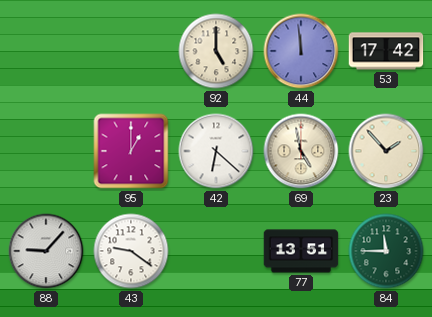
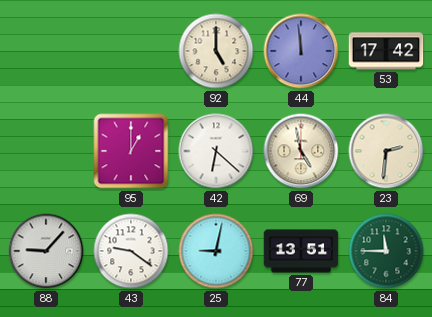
23: 1:53 -> 2:31 (386, 151)
25: none -> 9:02 (216, 251)
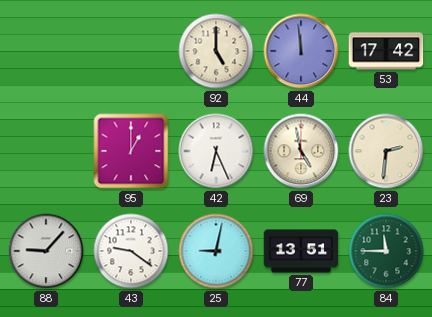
42: 6:22 -> 6:26 (216, 151)
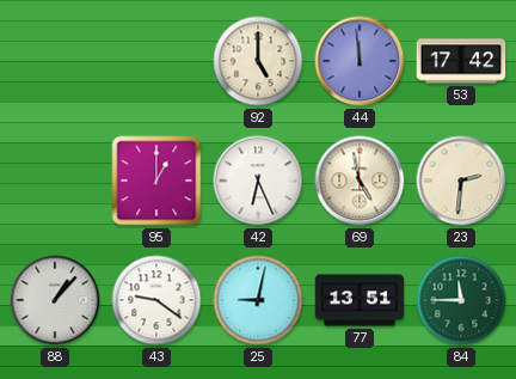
88: 9:07 -> 1:07 (55, 300)
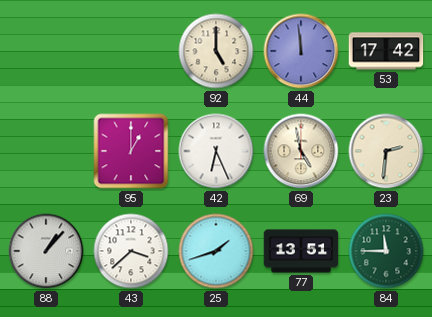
43: 9:21 -> 3:38 (131, 251)
25: 9:02 -> 1:42 (216, 251)
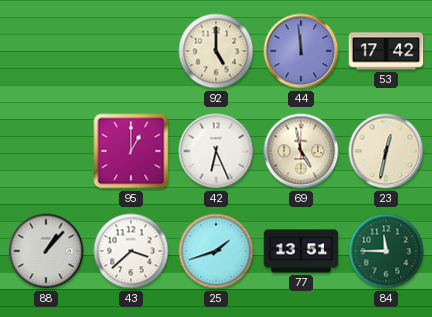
23: 2:31 -> 12:32 (386, 151)
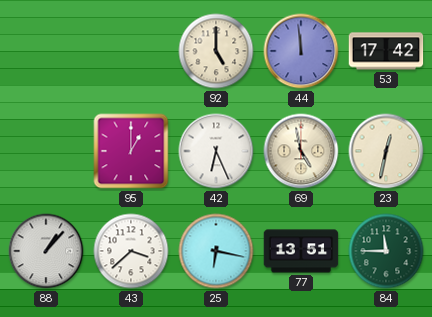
25: 1:42 -> 6:17 (216, 251)
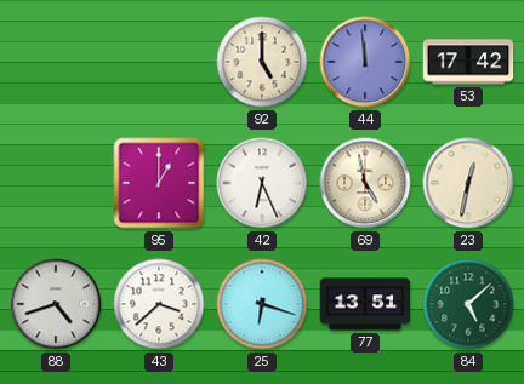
88: 1:07 -> 4:42 (56, 304)
25: 6:17 -> 6:18 (262, 304)
84: 11:45 -> 5:08 (468, 304)
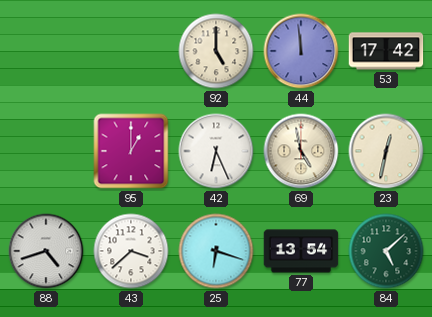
77: 13:51 -> 13:54 (301, 251)
